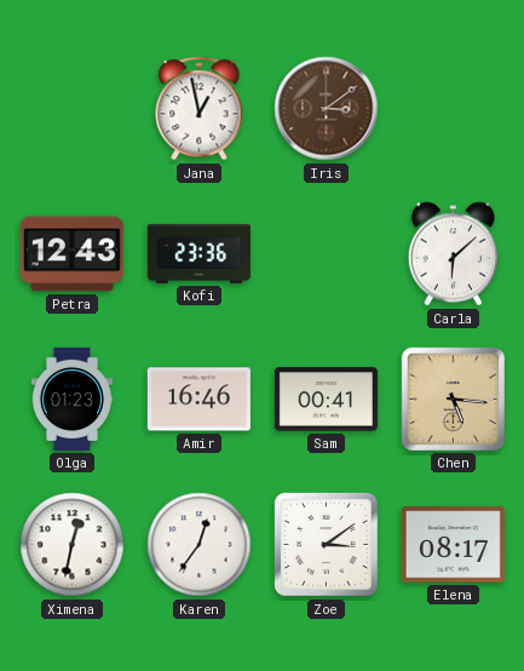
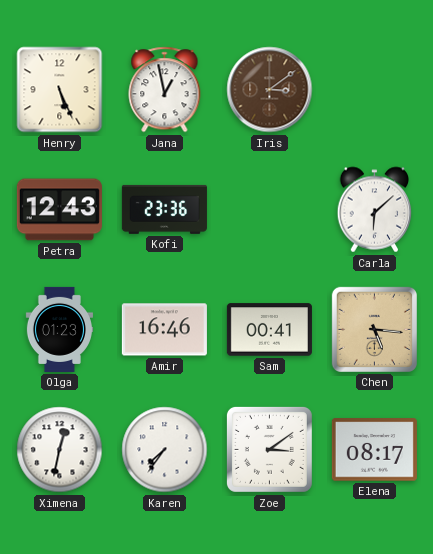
Henry: none -> 5:26 (60, 90)
Karen: 12:36 -> 7:36 (165, 450)
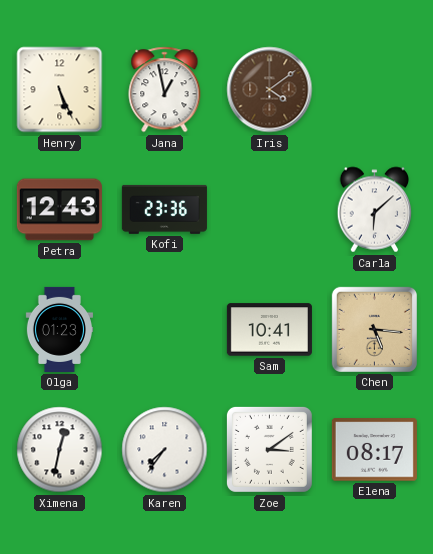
Iris: 3:09 -> 4:09 (270, 90)
Amir: 16:46 -> none (164, 330)
Sam: 00:41 -> 10:41 (269, 330)
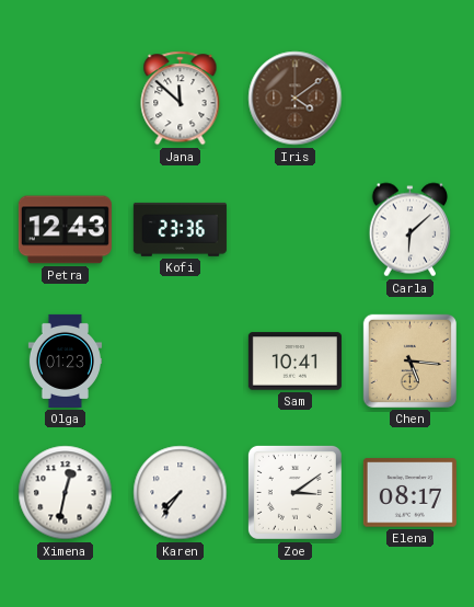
Henry: 5:26 -> none (60, 90)
Jana: 12:58 -> 11:52 (181, 99)
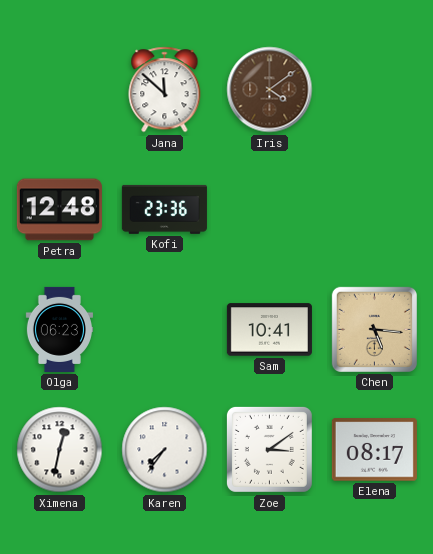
Petra: 12:43 -> 12:48 (59, 210)
Carla: 6:08 -> none (411, 230)
Olga: 01:23 -> 06:23 (59, 329)
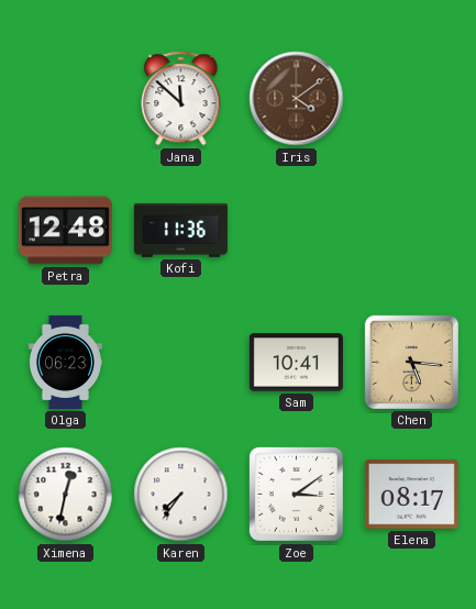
Kofi: 23:36 -> 11:36 (180, 230)
